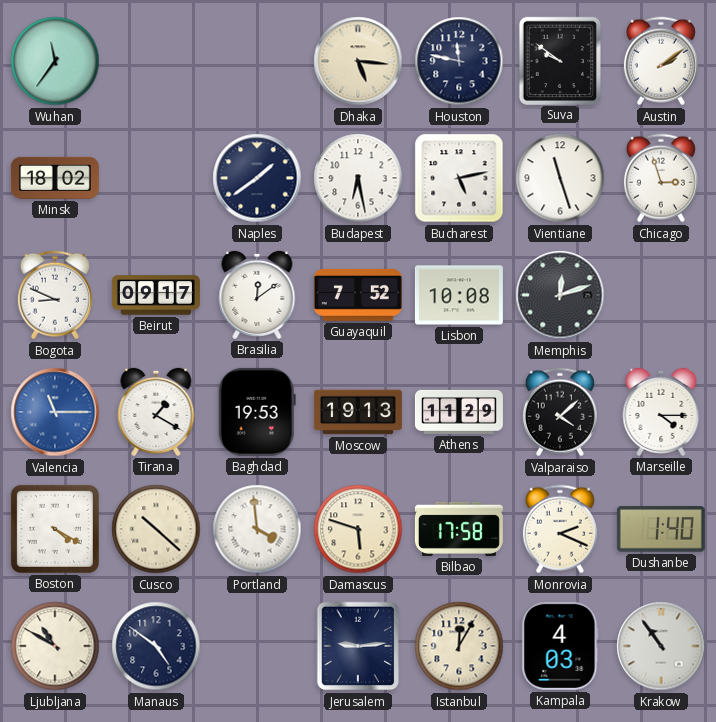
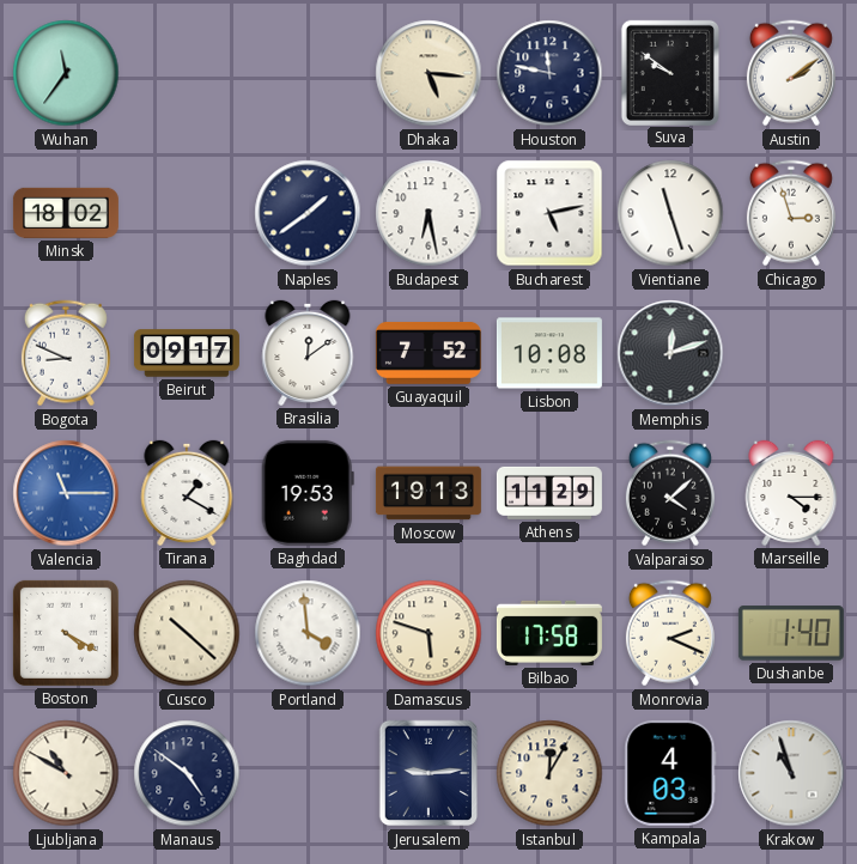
Krakow: 10:54 -> 10:57 (791, 773)
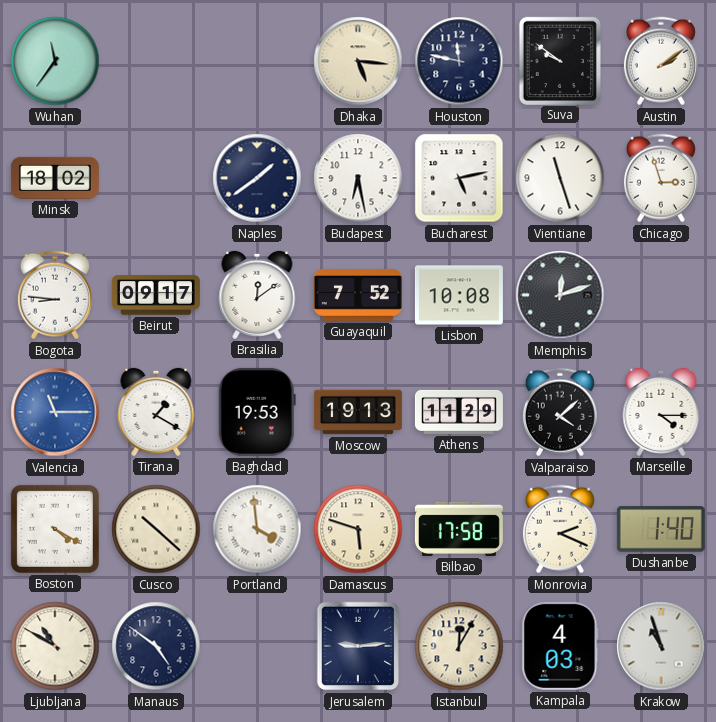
Bogota: 8:49 -> 8:46 (55, 295)
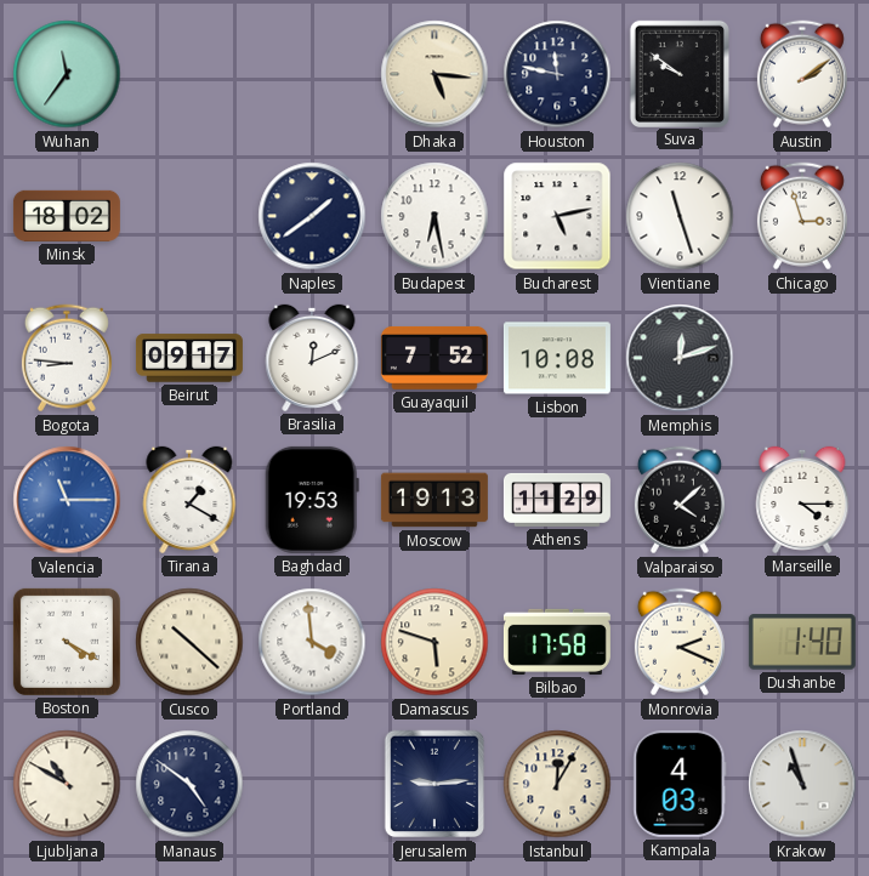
Brasilia: 12:09 -> 12:11 (312, 358)
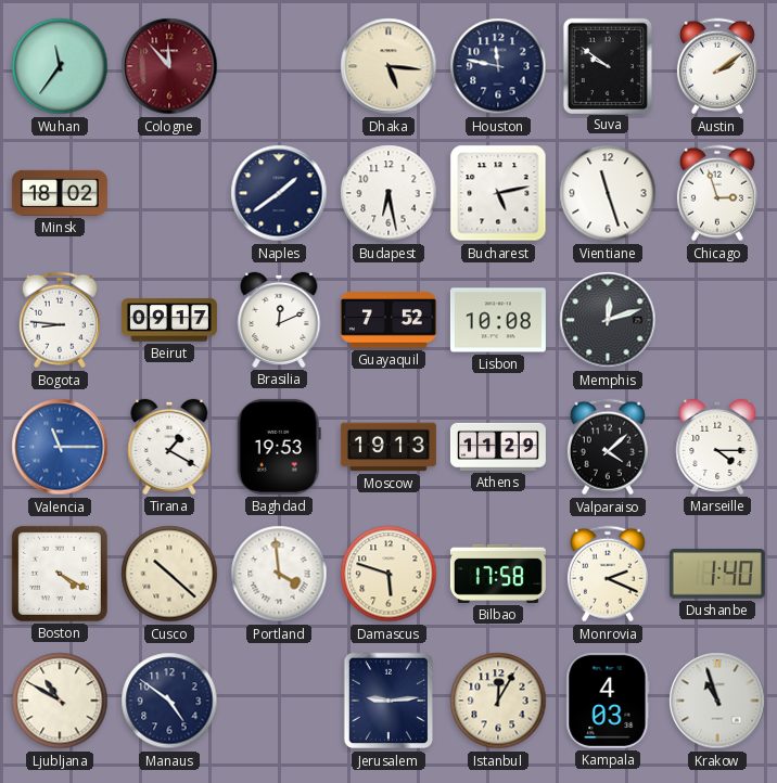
Cologne: none -> 11:53 (169, 66)
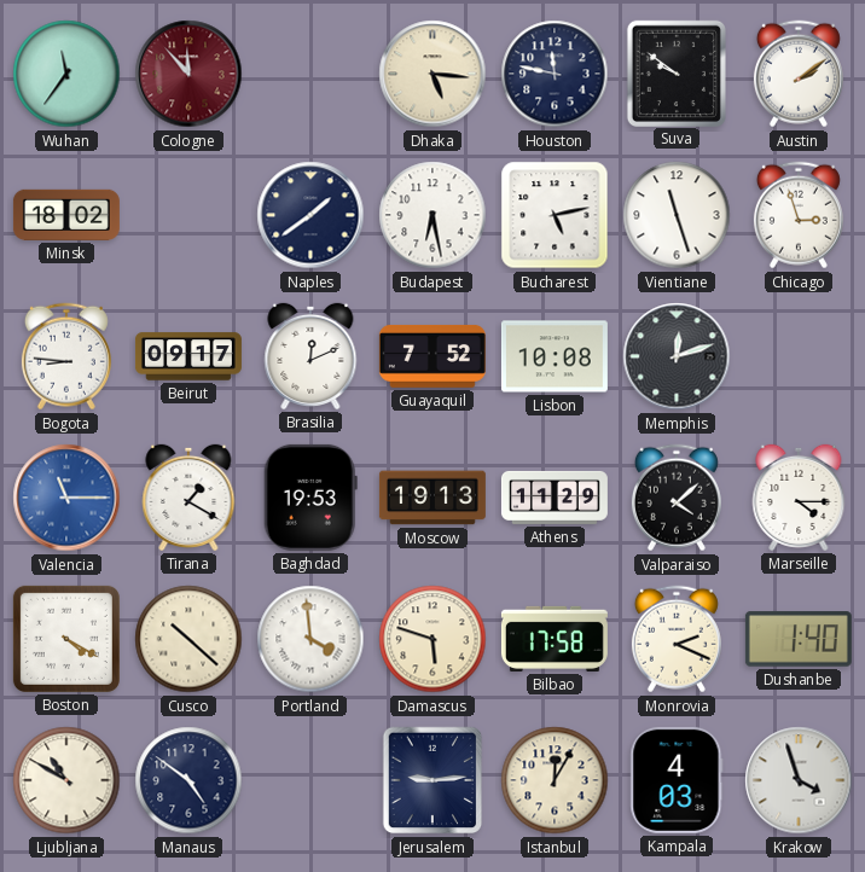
Krakow: 10:57 -> 3:57 (799, 780)
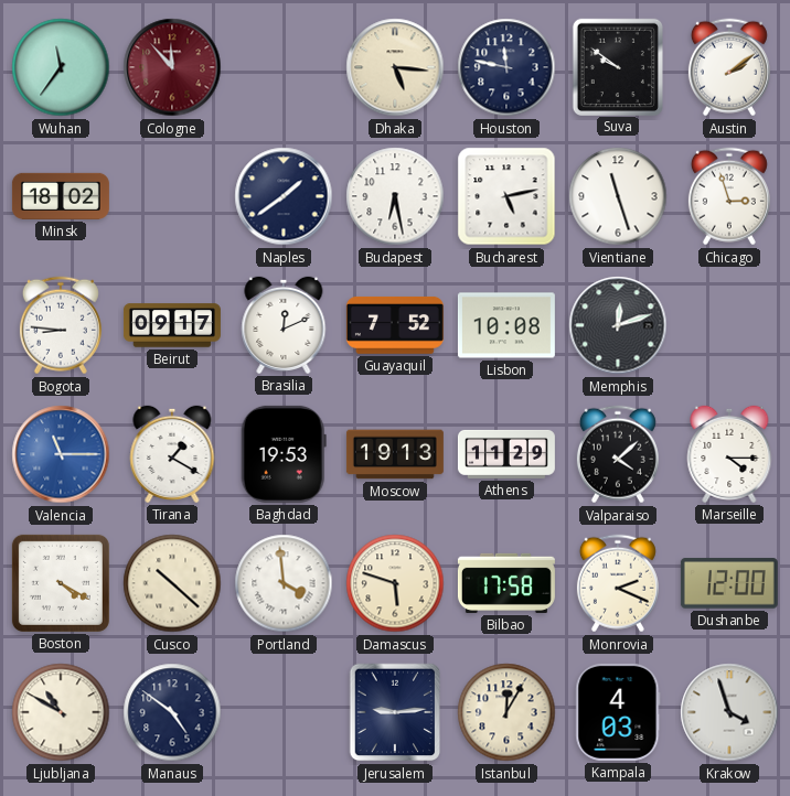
Dushanbe: 1:40 -> 12:00 (729, 583)
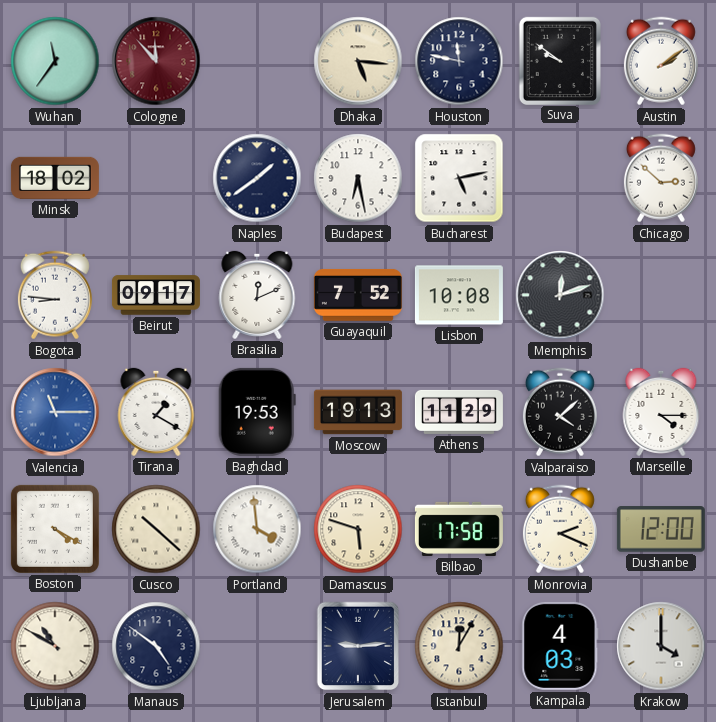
Vientiane: 11:27 -> none (618, 196)
Chicago: 2:57 -> 2:52 (661, 178)
Krakow: 3:57 -> 4:00 (661, 646)
